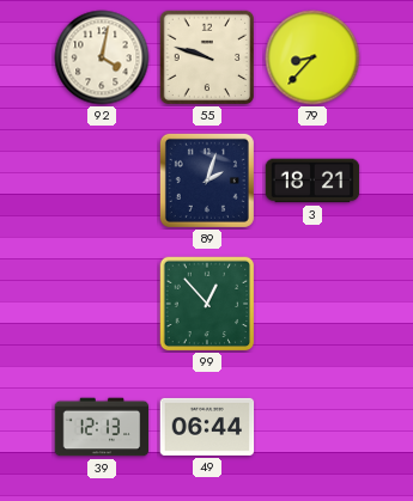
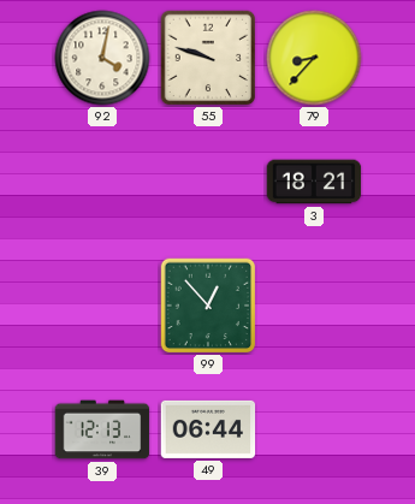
89: 2:03 -> none (207, 181)
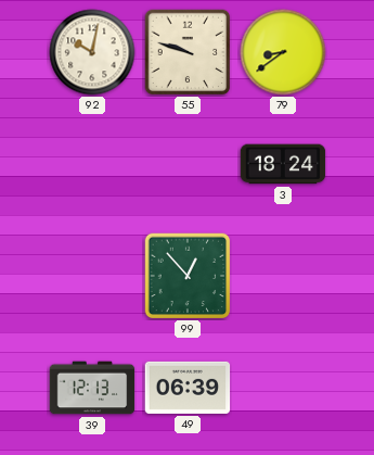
92: 4:02 -> 10:02 (92, 52)
79: 8:37 -> 8:39 (283, 52)
3: 18:21 -> 18:24 (283, 164)
49: 06:44 -> 06:39 (188, 388)
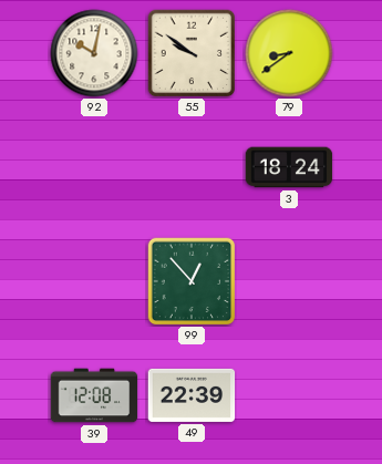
55: 9:48 -> 9:51 (192, 53)
39: 12:13 -> 12:08 (94, 395)
49: 06:39 -> 22:39 (192, 395)
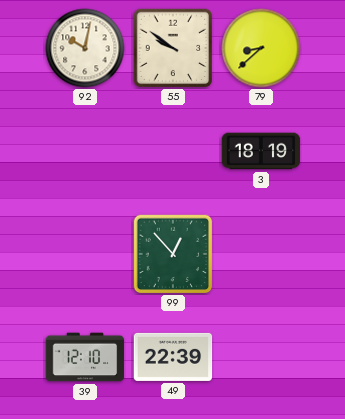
79: 8:39 -> 8:38 (261, 48)
3: 18:24 -> 18:19 (261, 151)
39: 12:08 -> 12:10 (85, 357)
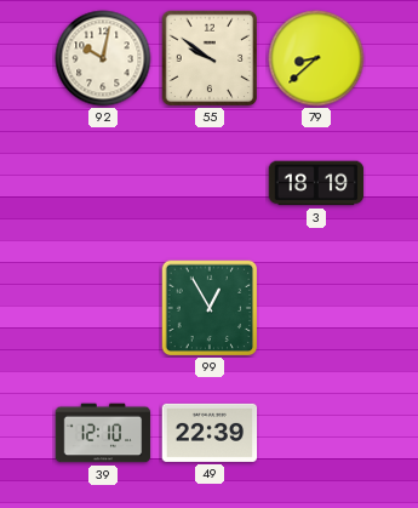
99: 12:53 -> 12:55 (210, 308)
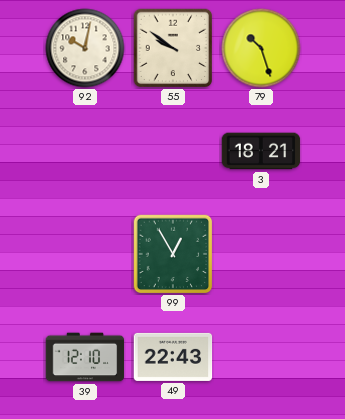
79: 8:38 -> 10:27 (261, 48)
3: 18:19 -> 18:21 (261, 151)
49: 22:39 -> 22:43 (173, 357)
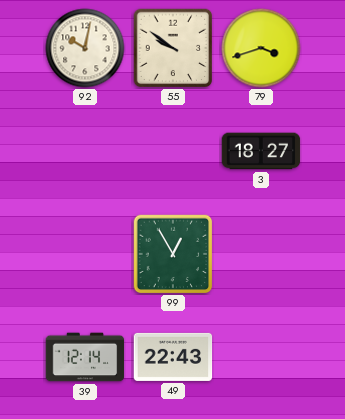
79: 10:27 -> 3:42 (261, 48)
3: 18:21 -> 18:27 (261, 151)
39: 12:10 -> 12:14 (85, 357)
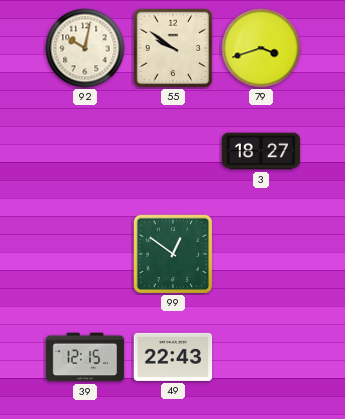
99: 12:55 -> 12:51 (173, 254)
39: 12:14 -> 12:15 (85, 357)
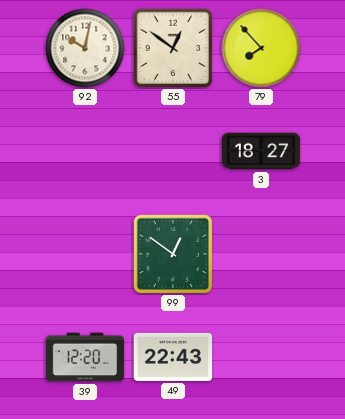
55: 9:51 -> 12:51 (173, 48)
79: 3:42 -> 7:53 (261, 48)
39: 12:15 -> 12:20 (85, 357)
